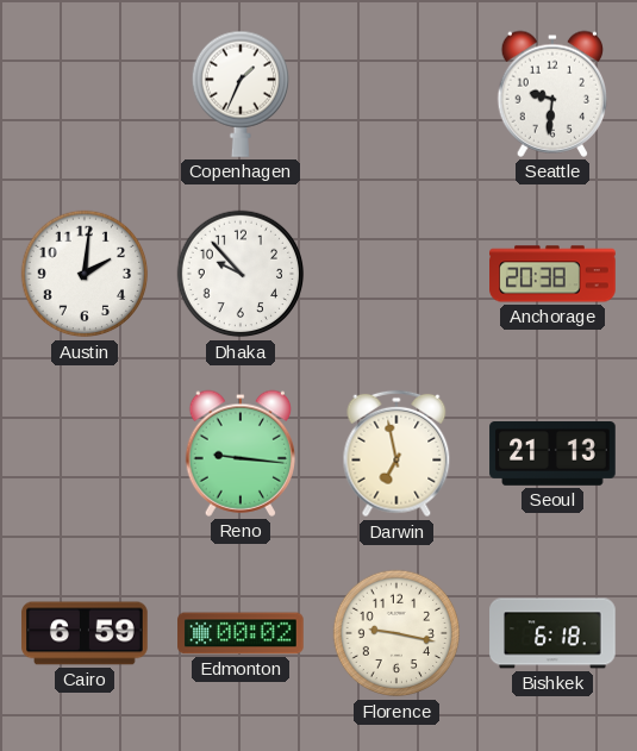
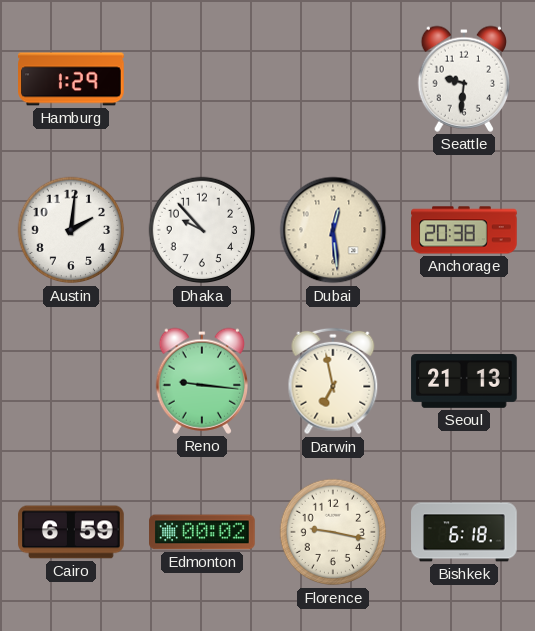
Hamburg: none -> 1:29 (71, 79)
Copenhagen: 1:34 -> none (239, 94)
Dubai: none -> 12:29 (333, 230)
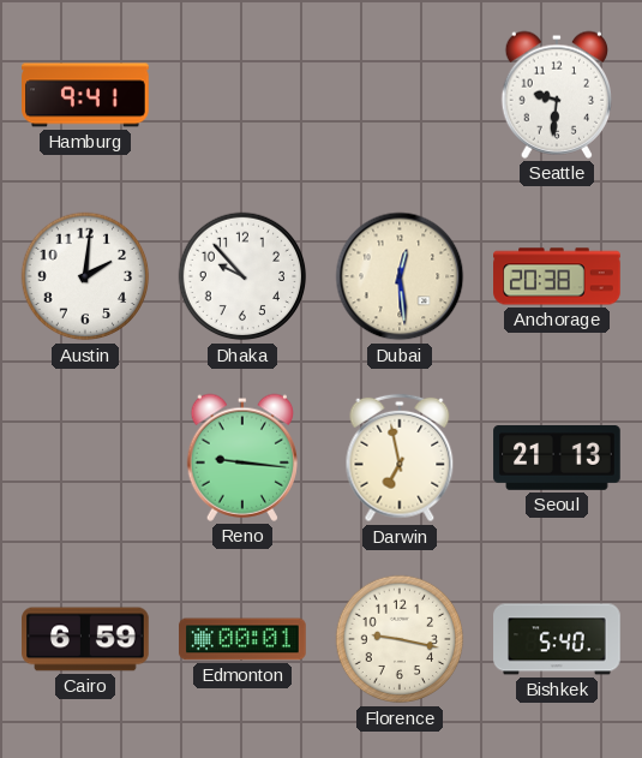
Hamburg: 1:29 -> 9:41 (85, 95)
Edmonton: 00:02 -> 00:01 (242, 639)
Bishkek: 6:18 -> 5:40 (557, 639)
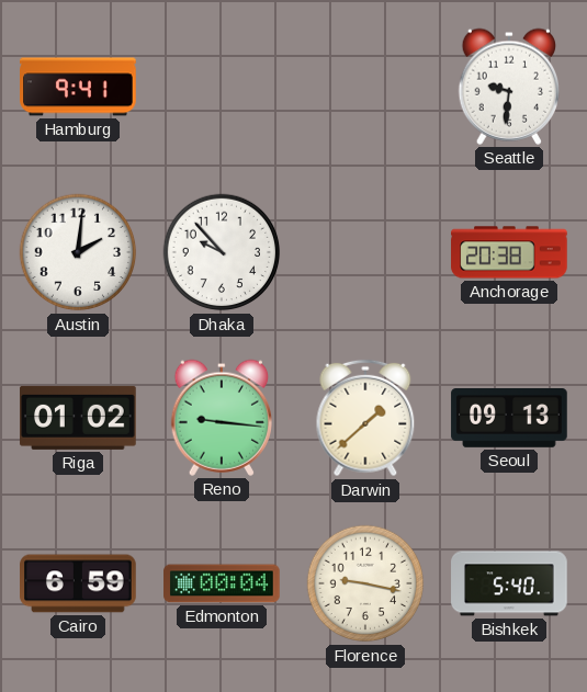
Dubai: 12:29 -> none (400, 276)
Riga: none -> 01:02 (78, 418)
Darwin: 6:58 -> 1:38 (365, 418)
Seoul: 21:13 -> 09:13 (509, 419)
Edmonton: 00:01 -> 00:04 (222, 583)
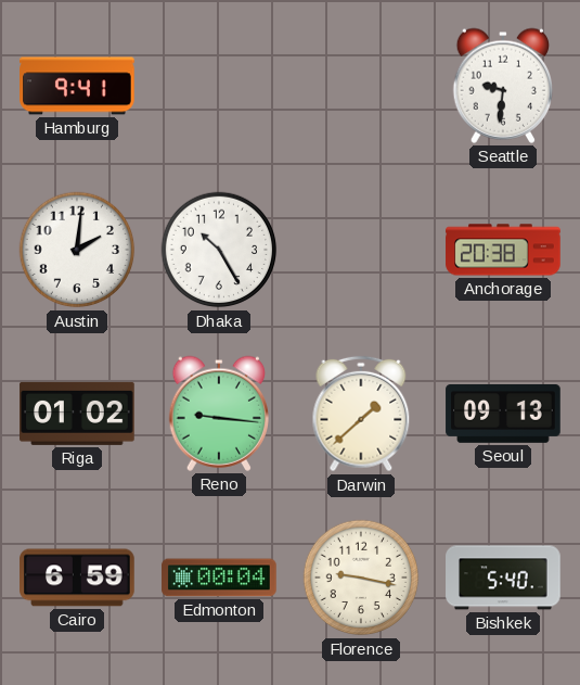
Dhaka: 9:53 -> 10:25 (219, 250)
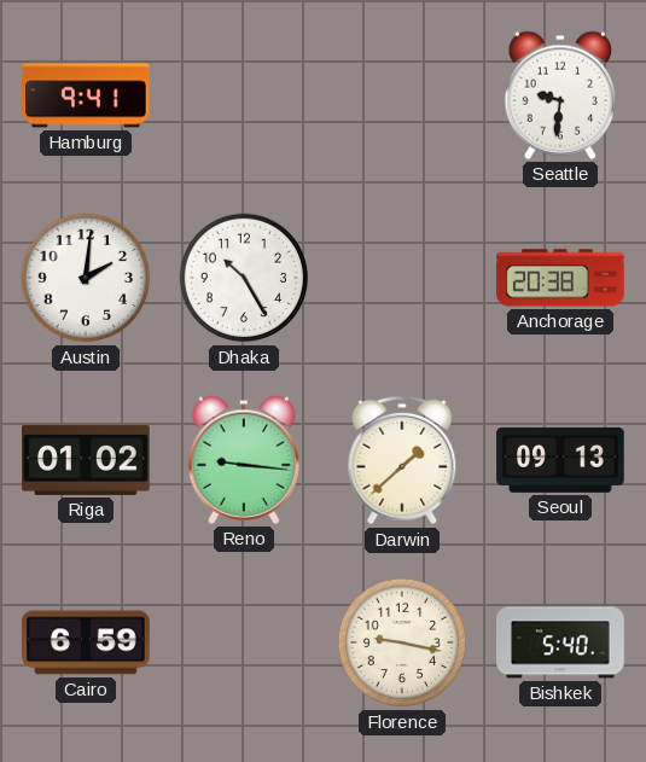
Edmonton: 00:04 -> none (219, 578)
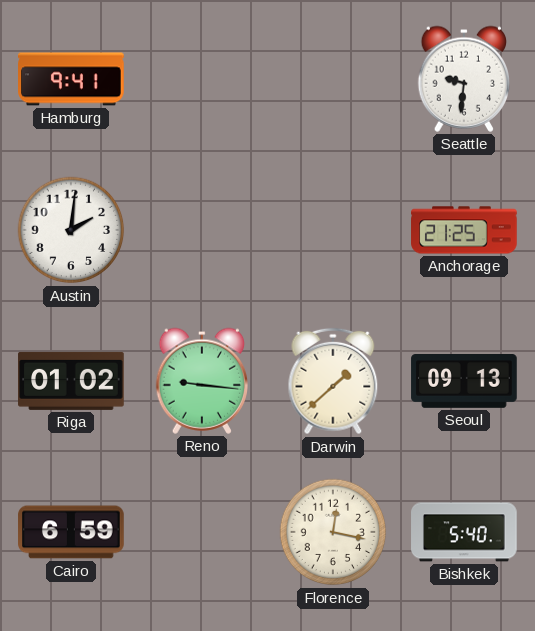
Dhaka: 10:25 -> none (244, 278)
Anchorage: 20:38 -> 21:25 (464, 230)
Florence: 9:17 -> 12:17 (333, 532)
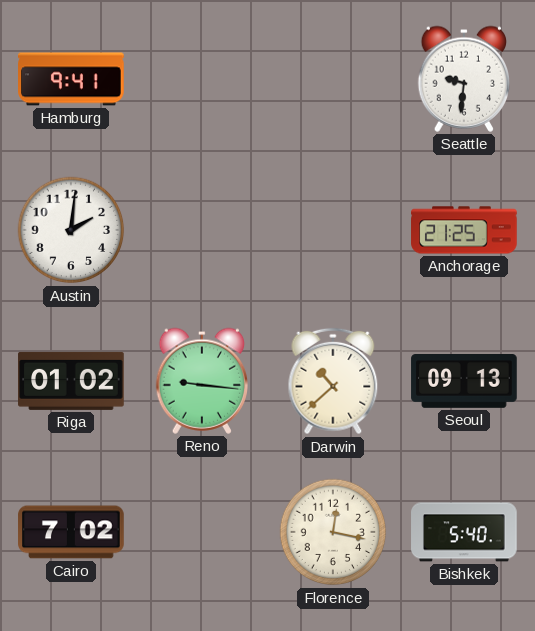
Darwin: 1:38 -> 10:38 (333, 381)
Cairo: 6:59 -> 7:02 (71, 532)
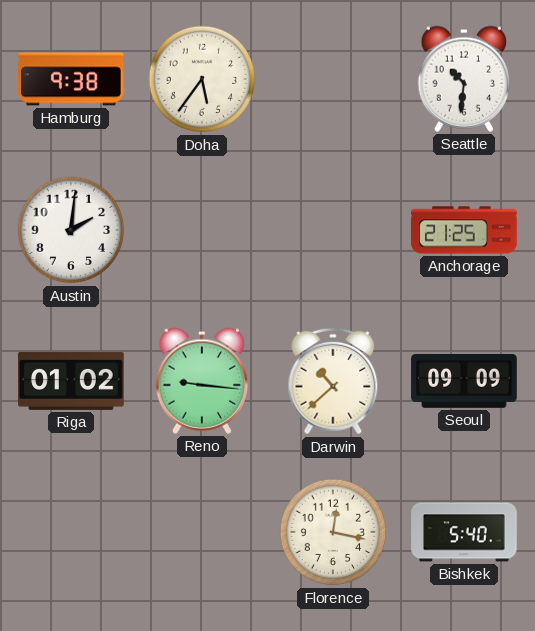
Hamburg: 9:41 -> 9:38 (71, 79)
Doha: none -> 5:36 (202, 79)
Seattle: 9:31 -> 10:31 (463, 79)
Seoul: 09:13 -> 09:09 (464, 382)
Cairo: 7:02 -> none (71, 532)
